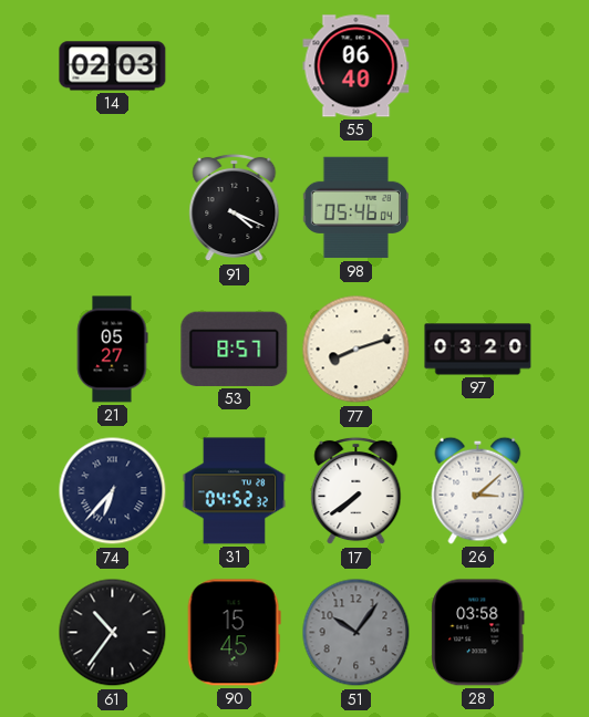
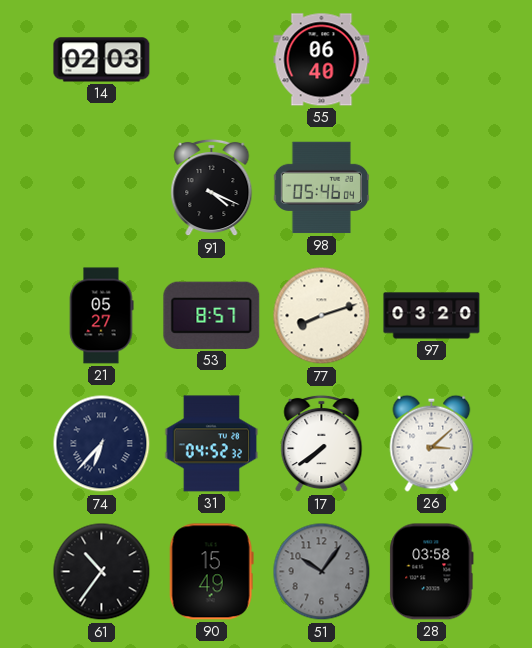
90: 15:45 -> 15:49 (211, 572)
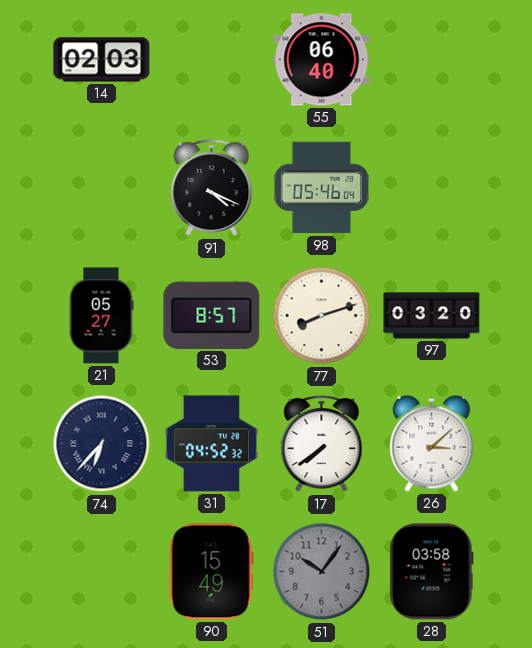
61: 10:36 -> none (102, 572)
